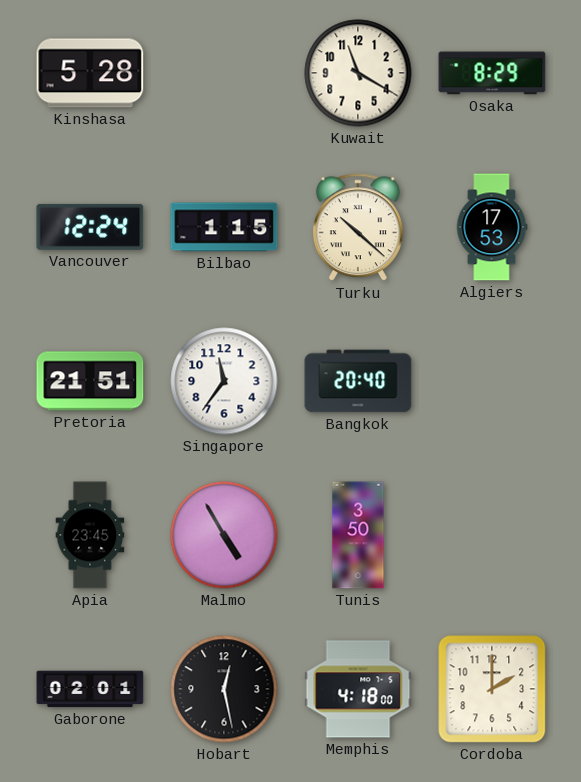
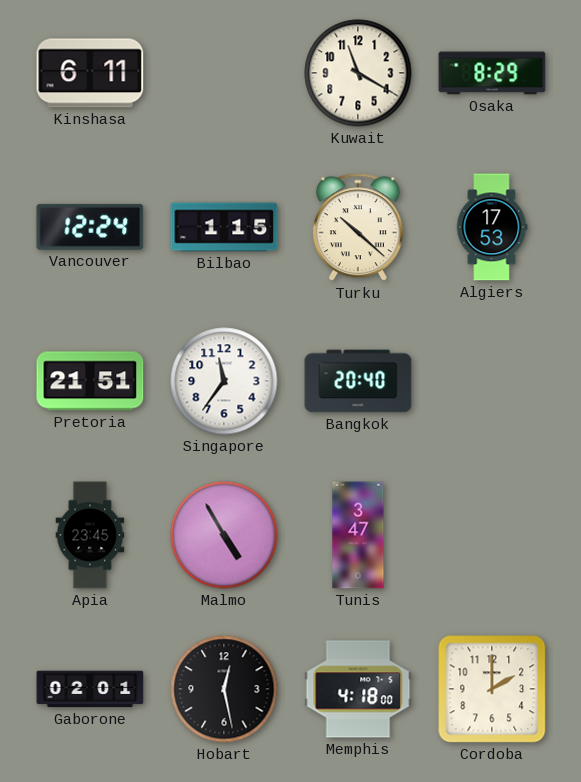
Kinshasa: 5:28 -> 6:11 (90, 73)
Tunis: 3:50 -> 3:47 (358, 535)
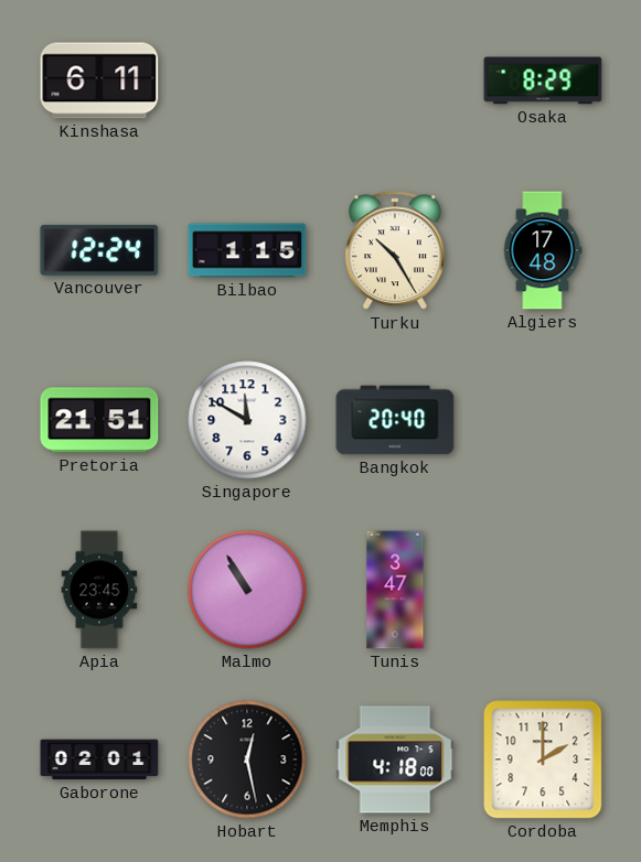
Kuwait: 11:20 -> none (358, 73)
Turku: 10:22 -> 10:25 (395, 251)
Algiers: 17:53 -> 17:48 (543, 250)
Singapore: 11:36 -> 11:50 (247, 420)
Malmo: 4:55 -> 10:55 (247, 590)
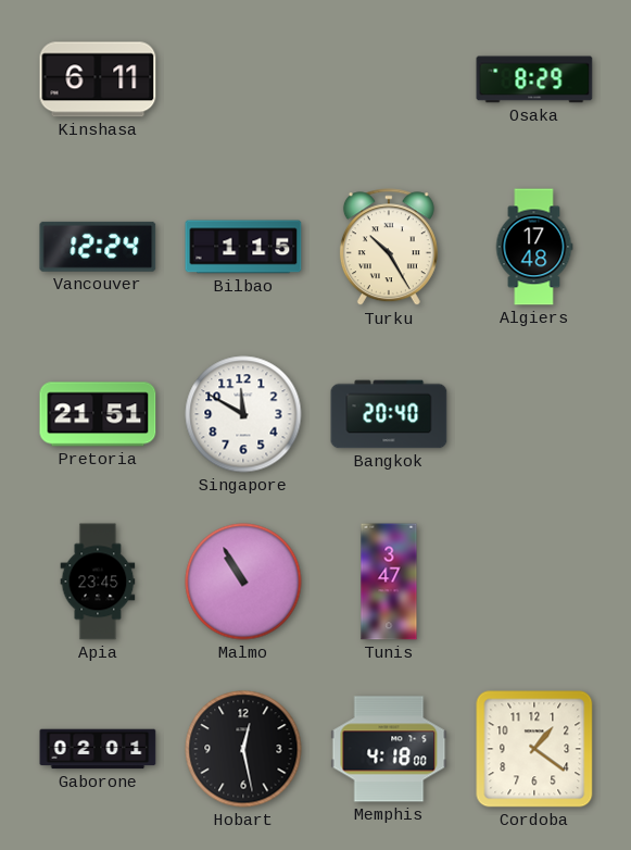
Cordoba: 2:00 -> 1:21 (534, 749)
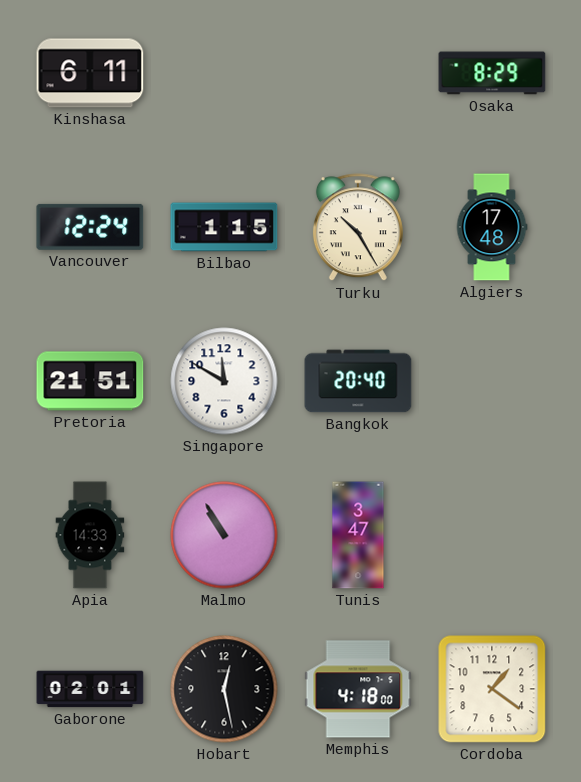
Apia: 23:45 -> 14:33 (90, 535)
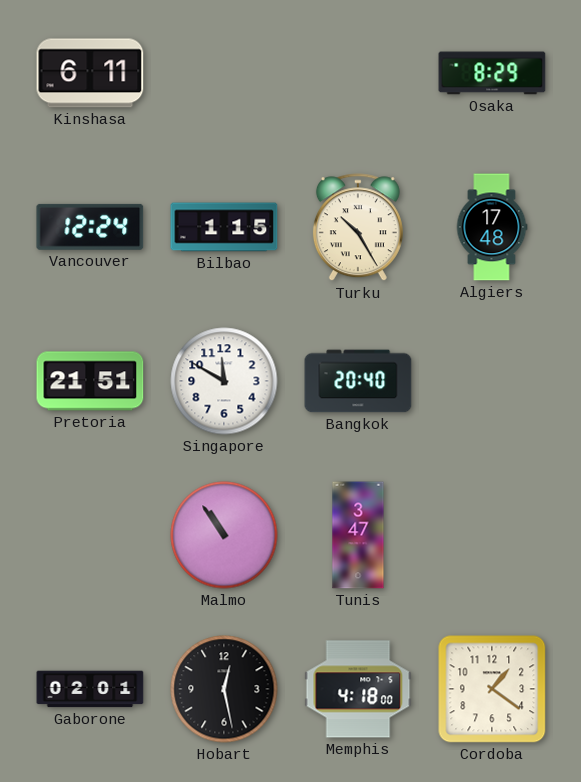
Apia: 14:33 -> none (90, 535)
Malmo: 10:55 -> 10:54 (224, 535)
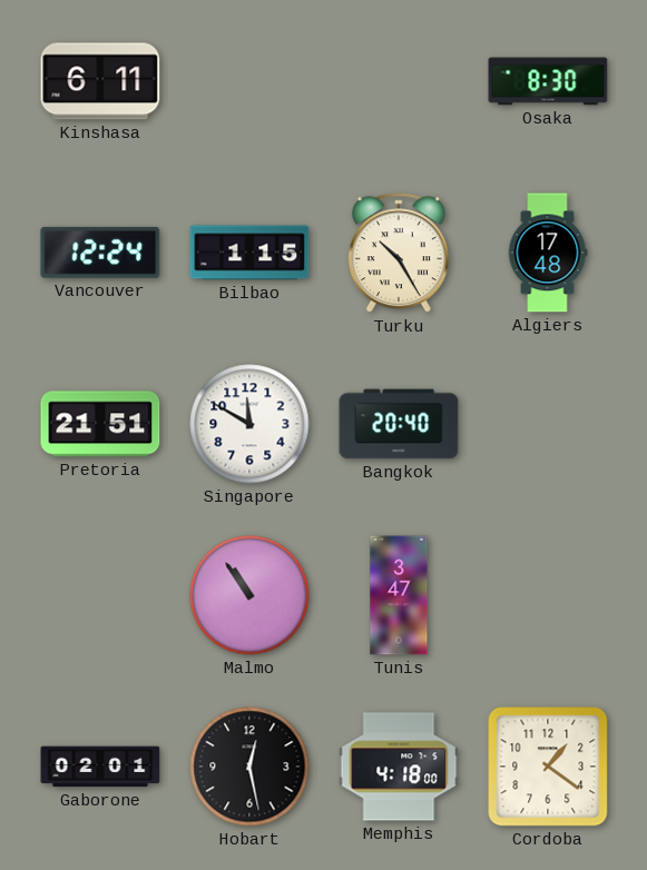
Osaka: 8:29 -> 8:30 (548, 81)
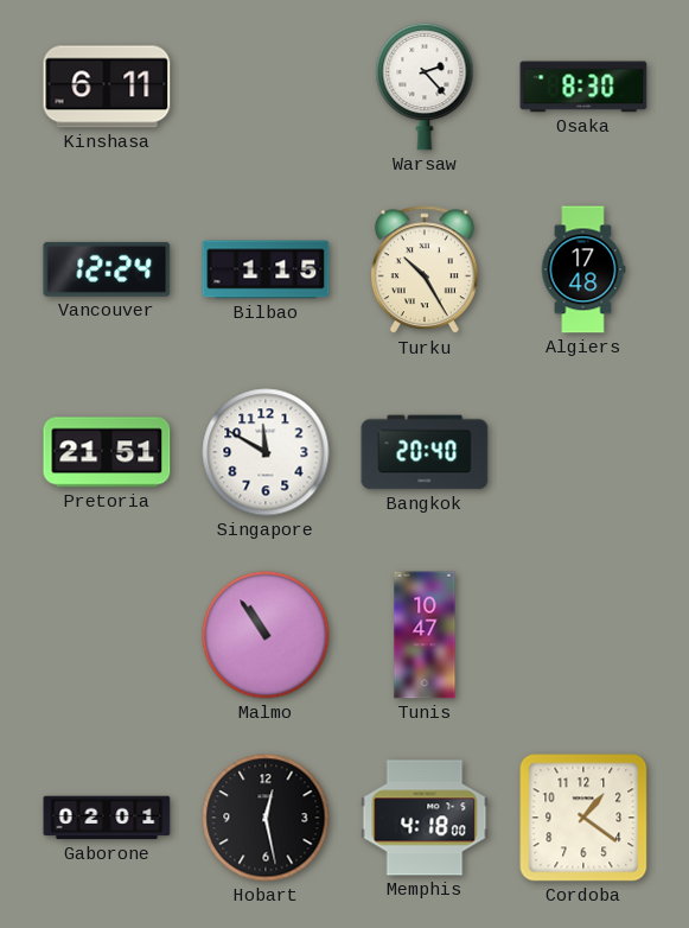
Warsaw: none -> 2:23 (425, 87)
Tunis: 3:47 -> 10:47 (425, 635)
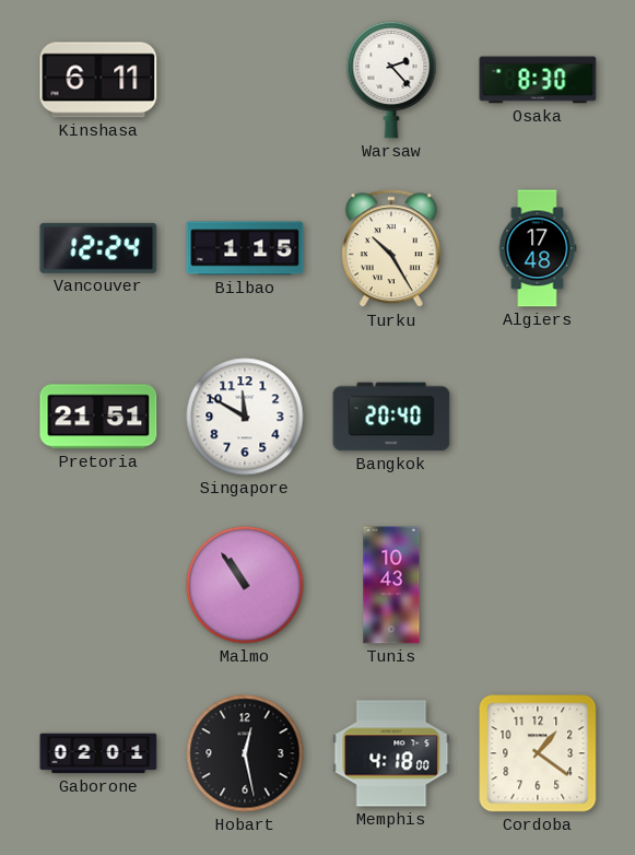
Tunis: 10:47 -> 10:43 (391, 585)
